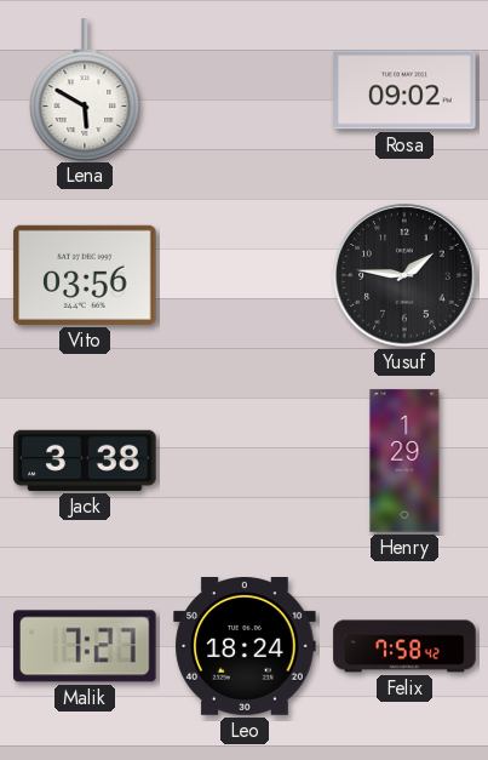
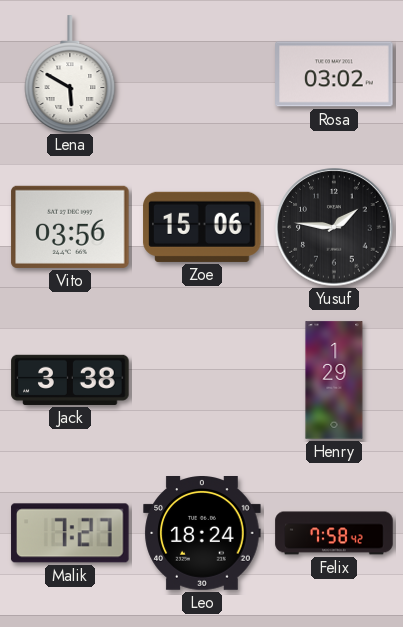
Rosa: 09:02 -> 03:02 (334, 74)
Zoe: none -> 15:06 (202, 227)
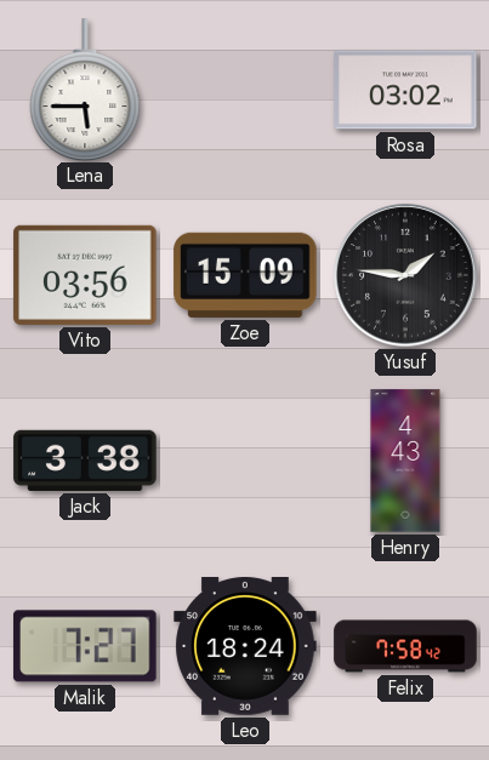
Lena: 5:50 -> 5:45 (85, 90)
Zoe: 15:06 -> 15:09 (245, 275)
Henry: 1:29 -> 4:43 (405, 461)
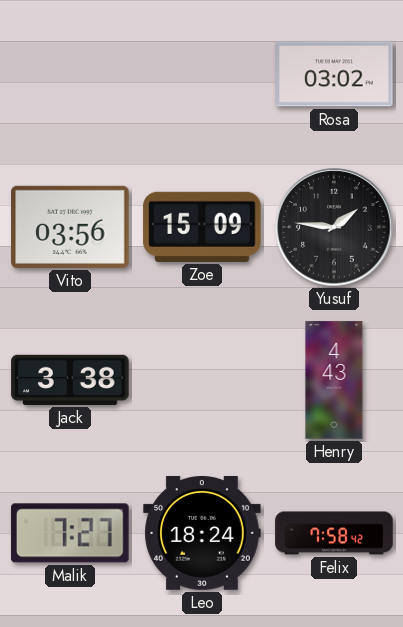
Lena: 5:45 -> none (85, 90)
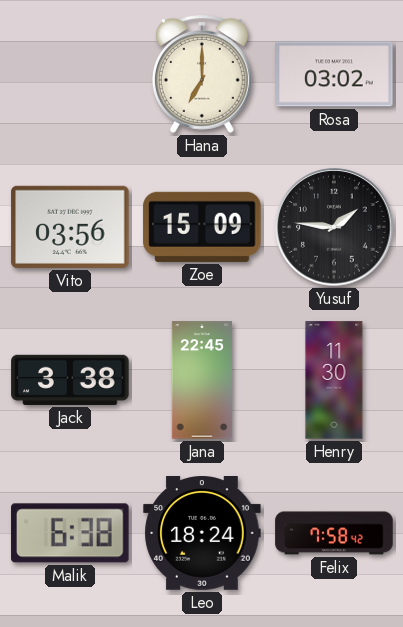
Hana: none -> 7:00 (202, 74)
Jana: none -> 22:45 (201, 380)
Henry: 4:43 -> 11:30 (334, 380)
Malik: 7:27 -> 6:38 (70, 533)
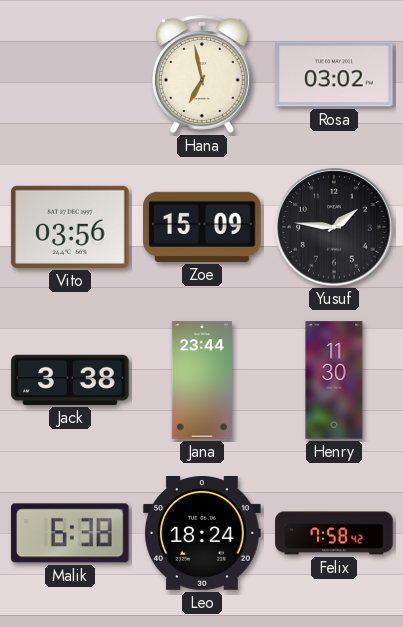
Hana: 7:00 -> 6:58 (202, 74)
Jana: 22:45 -> 23:44 (201, 380)
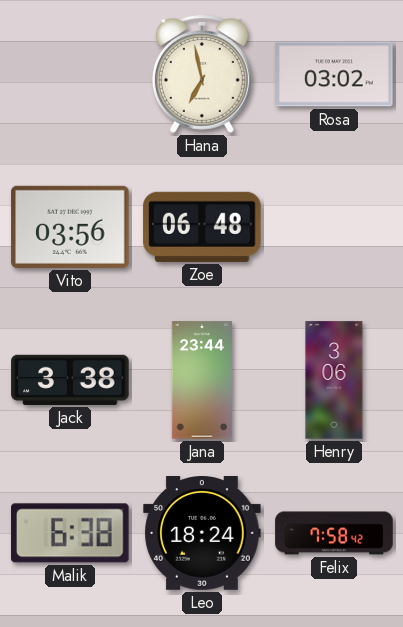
Zoe: 15:09 -> 06:48 (202, 227)
Yusuf: 1:46 -> none (334, 227)
Henry: 11:30 -> 3:06 (334, 380)
